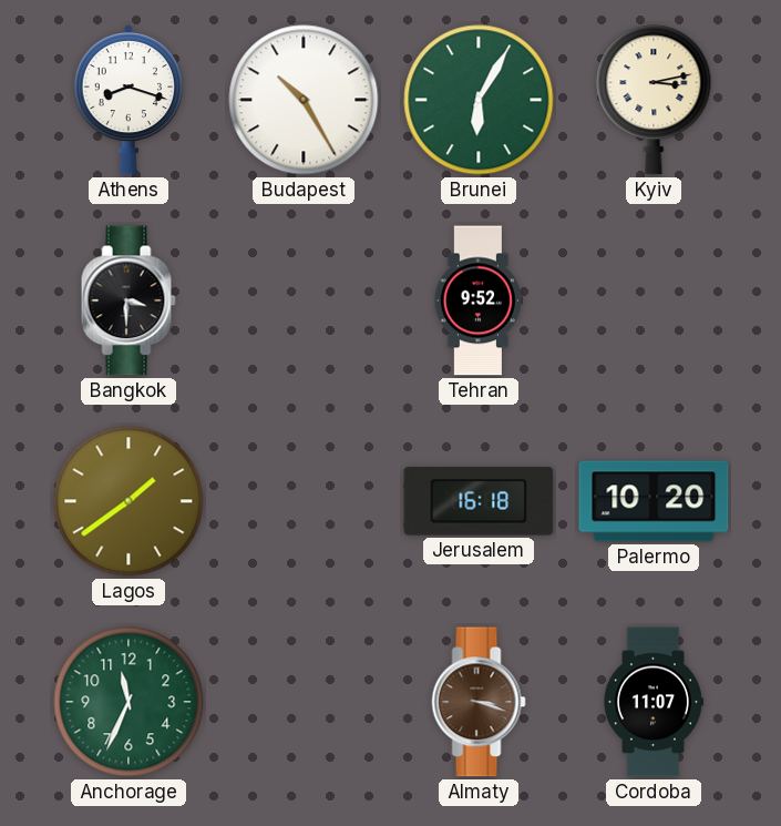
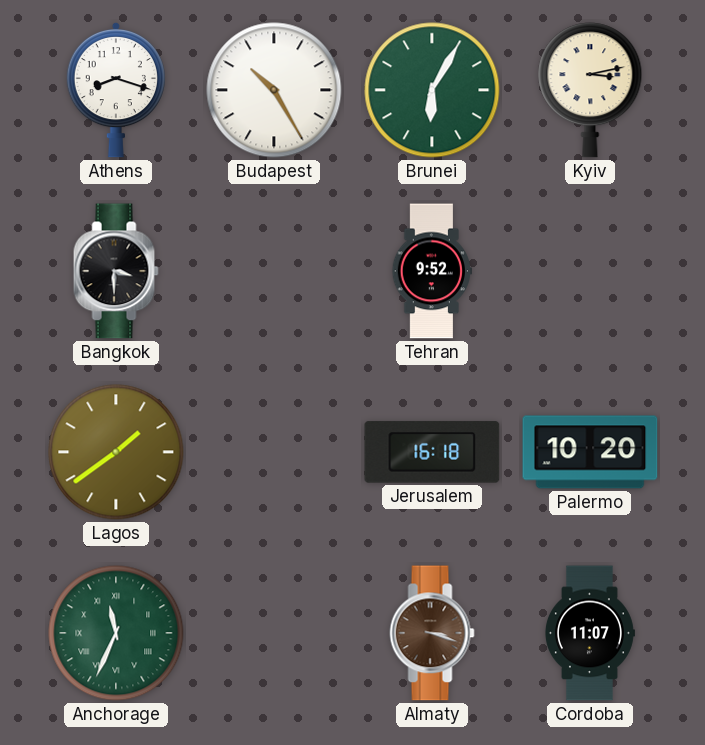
Anchorage numerals: Arabic -> Roman (116, 633)
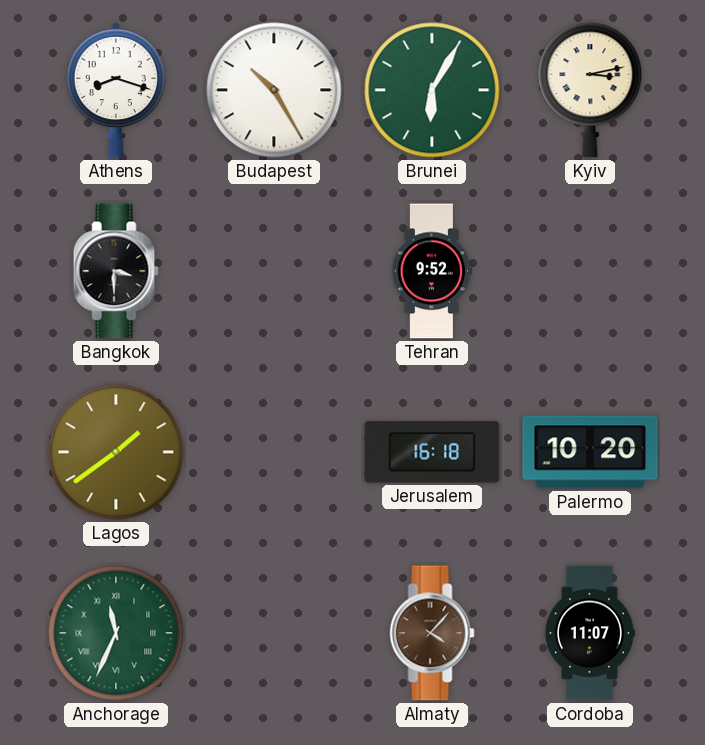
Almaty: 3:18 -> 4:07 (432, 633)
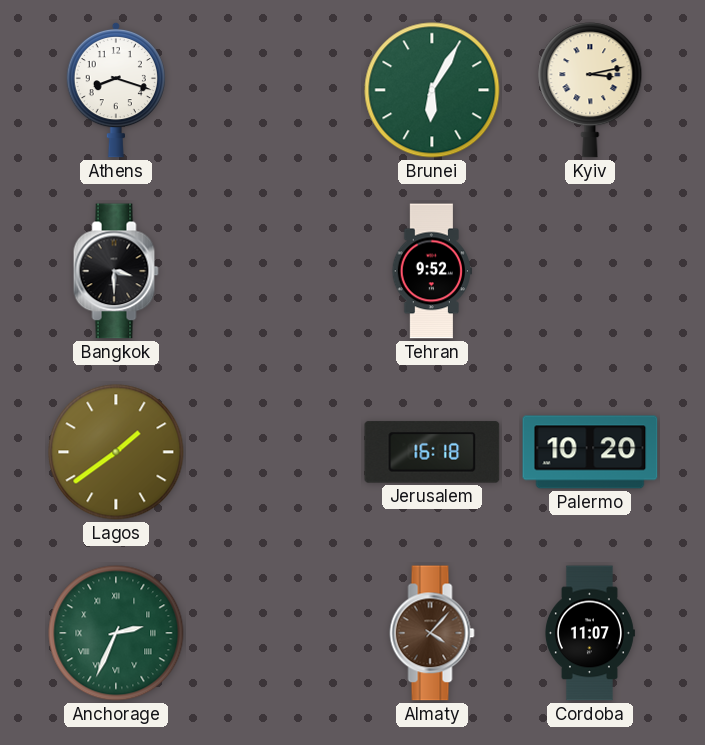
Budapest: 10:25 -> none (274, 90)
Anchorage: 11:34 -> 2:34 (116, 633)
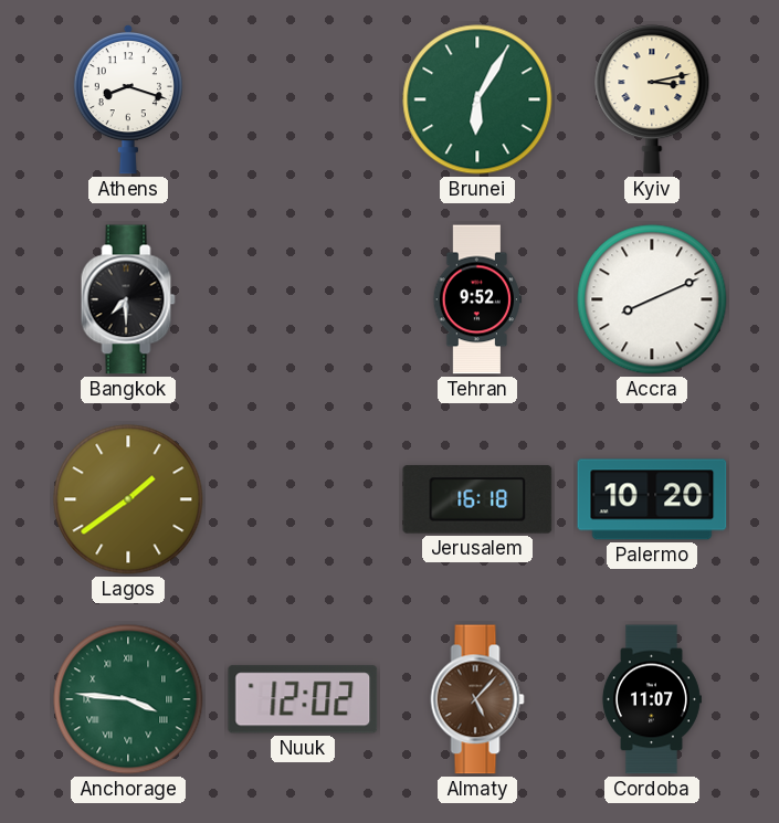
Bangkok: 3:30 -> 7:30 (128, 299)
Accra: none -> 8:11 (652, 299)
Anchorage: 2:34 -> 3:46 (128, 699)
Nuuk: none -> 12:02 (303, 699)
Almaty: 4:07 -> 5:07 (477, 699)
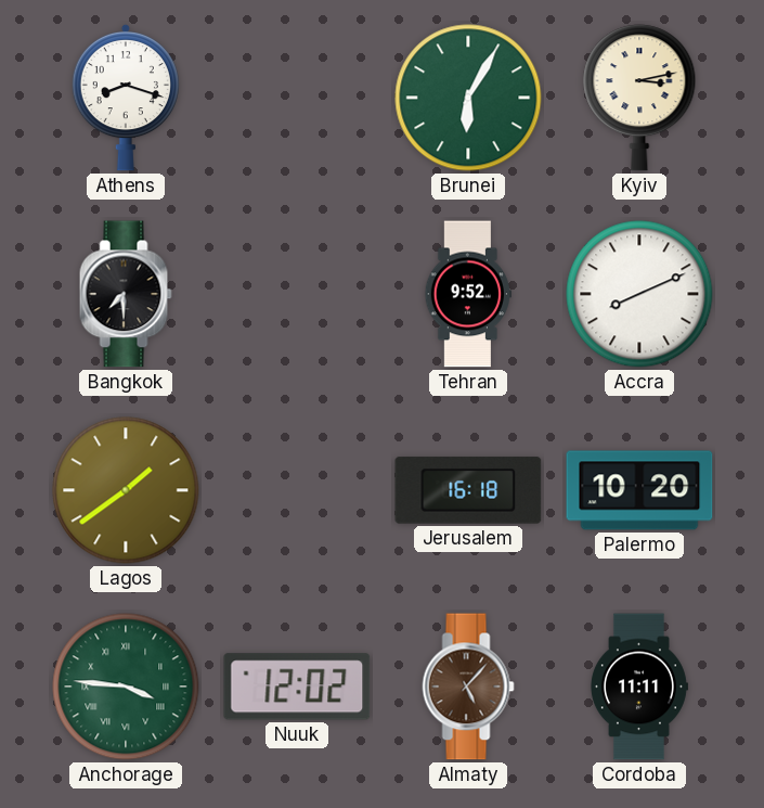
Cordoba: 11:07 -> 11:11 (638, 687)
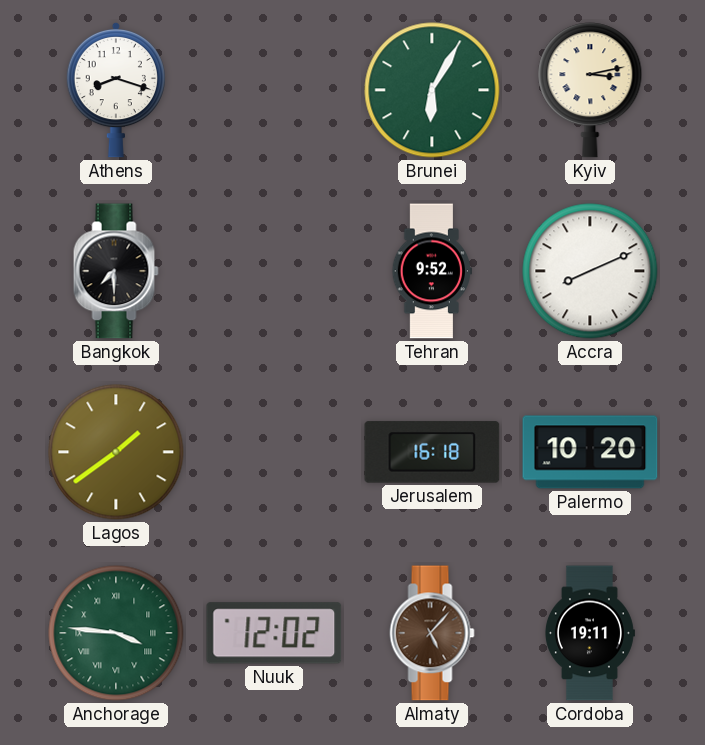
Cordoba: 11:11 -> 19:11 (589, 633)
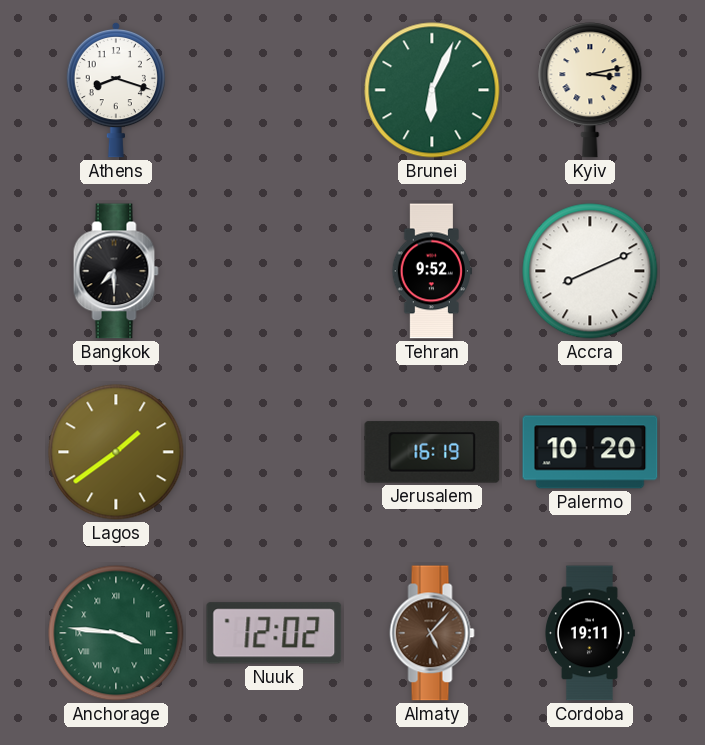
Brunei: 6:05 -> 6:04 (432, 90)
Jerusalem: 16:18 -> 16:19 (432, 452)
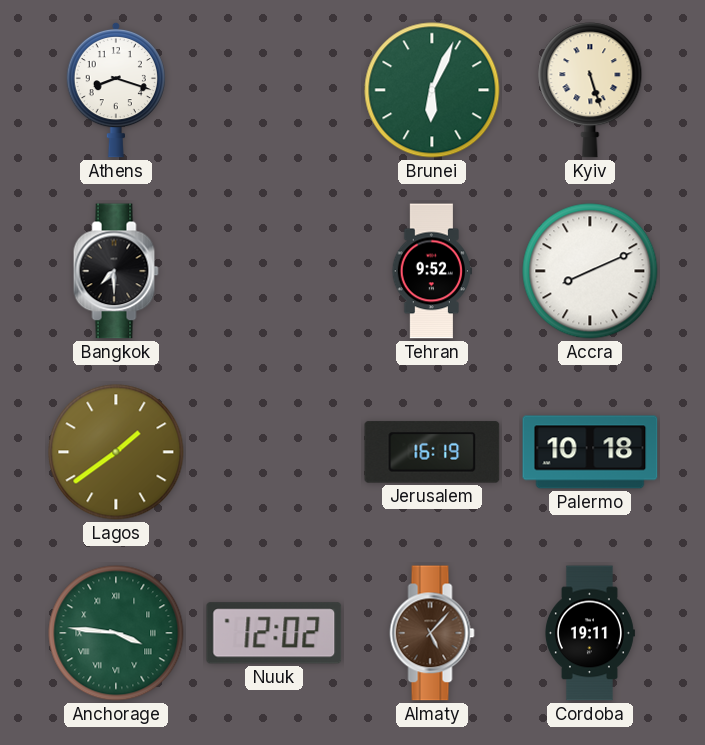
Kyiv: 3:13 -> 5:27 (590, 90)
Palermo: 10:20 -> 10:18 (590, 452)
